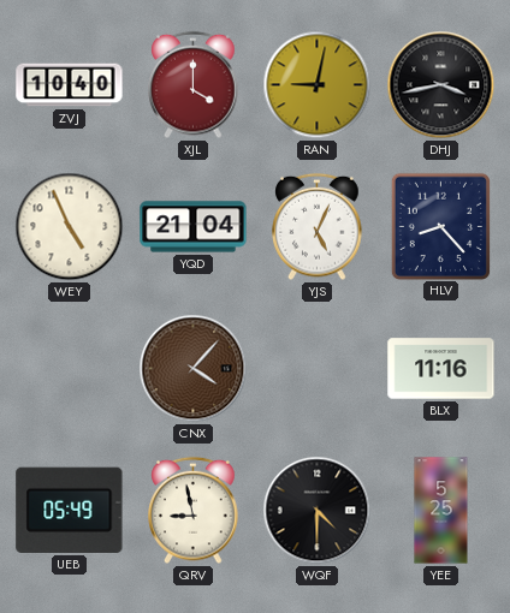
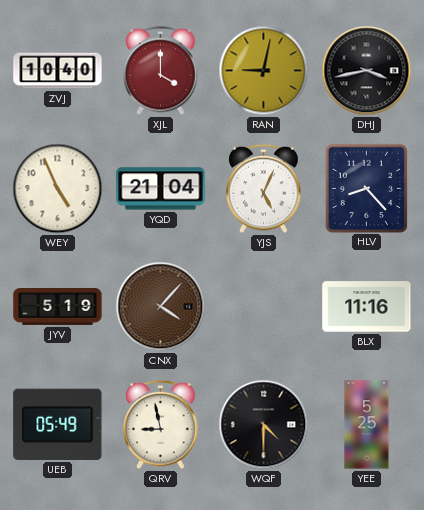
JYV: none -> 5:19 (58, 307)
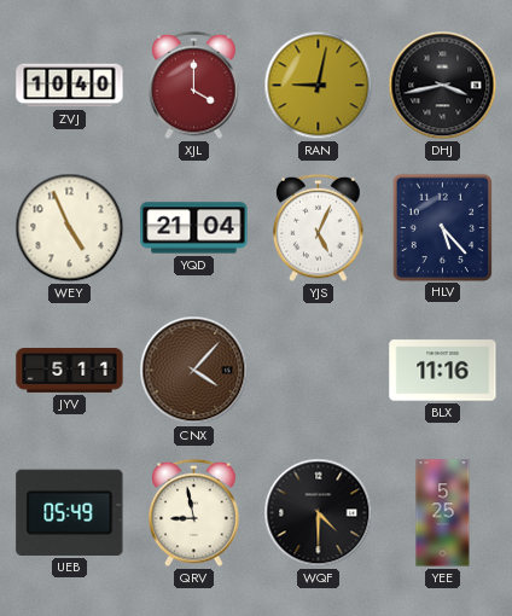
HLV: 8:23 -> 5:23 (442, 227)
JYV: 5:19 -> 5:11 (70, 371)
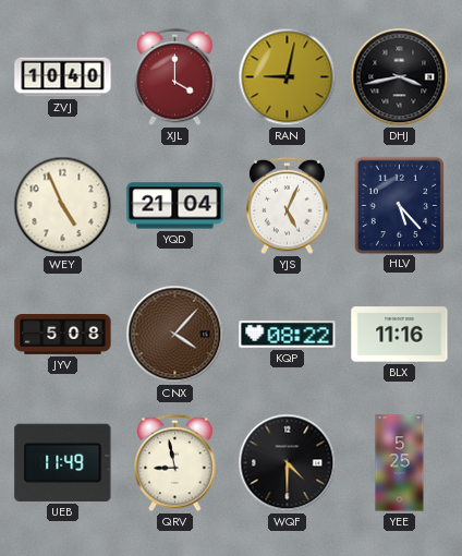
JYV: 5:11 -> 5:08 (63, 335)
KQP: none -> 08:22 (288, 335)
UEB: 05:49 -> 11:49 (63, 462)
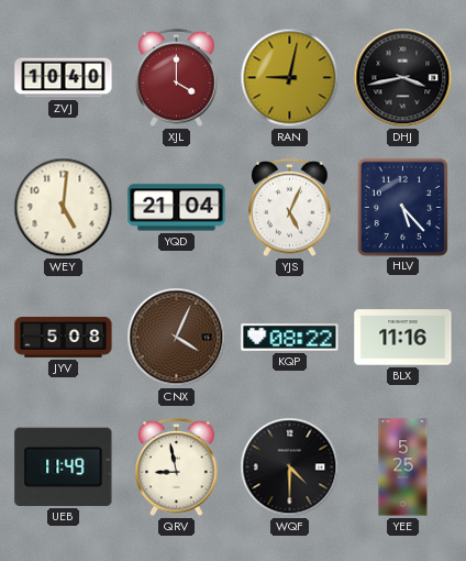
WEY: 4:56 -> 5:01 (64, 208)
CNX: 4:07 -> 4:04 (177, 338)
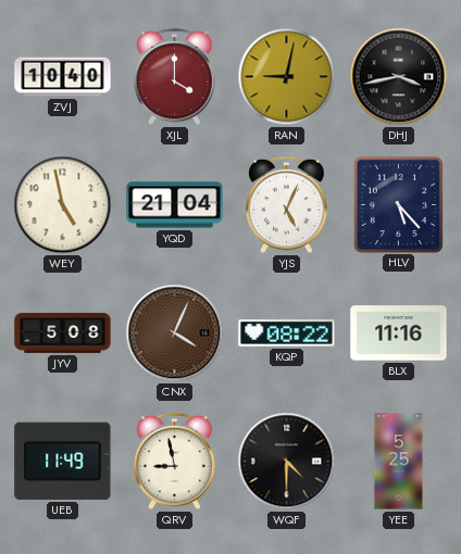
WEY: 5:01 -> 4:58 (63, 205)
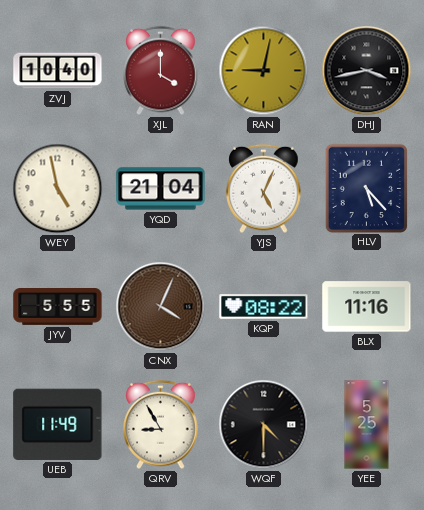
JYV: 5:08 -> 5:55 (58, 307)
QRV: 8:58 -> 8:55 (161, 425)
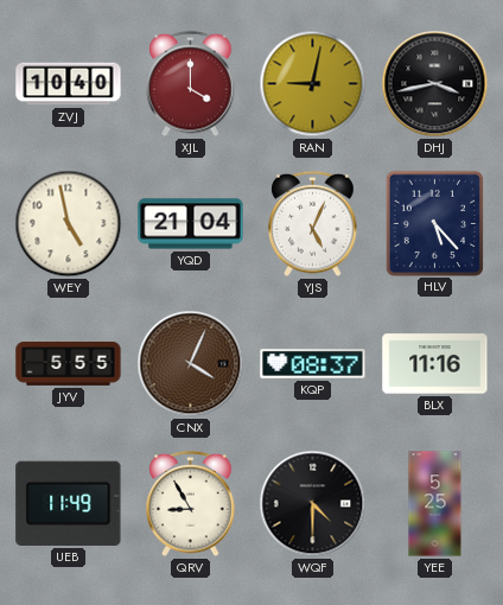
KQP: 08:22 -> 08:37 (313, 364)
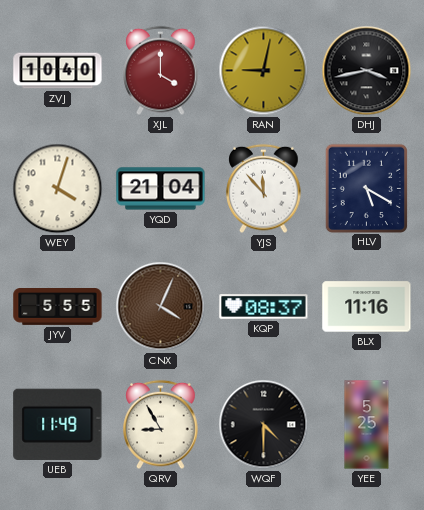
WEY: 4:58 -> 4:03 (58, 189)
YJS: 5:04 -> 11:53 (264, 189)
HLV: 5:23 -> 5:20 (366, 188)
